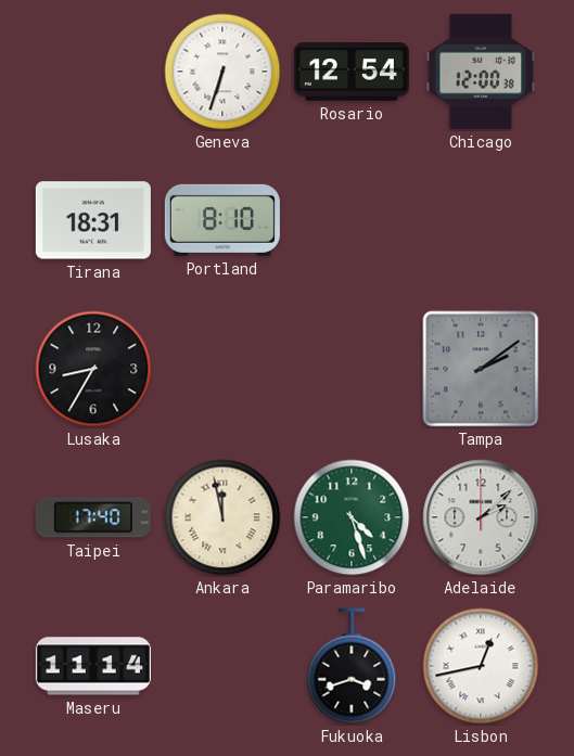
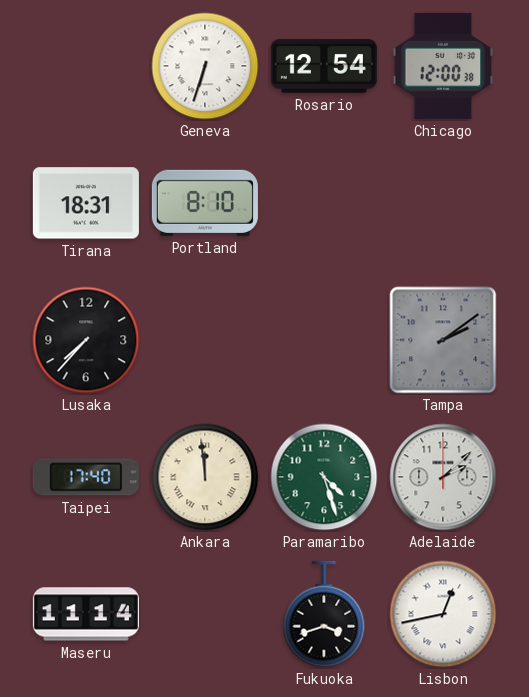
Lusaka: 8:35 -> 7:37 (86, 340)
Ankara: 11:58 -> 11:59 (205, 477)
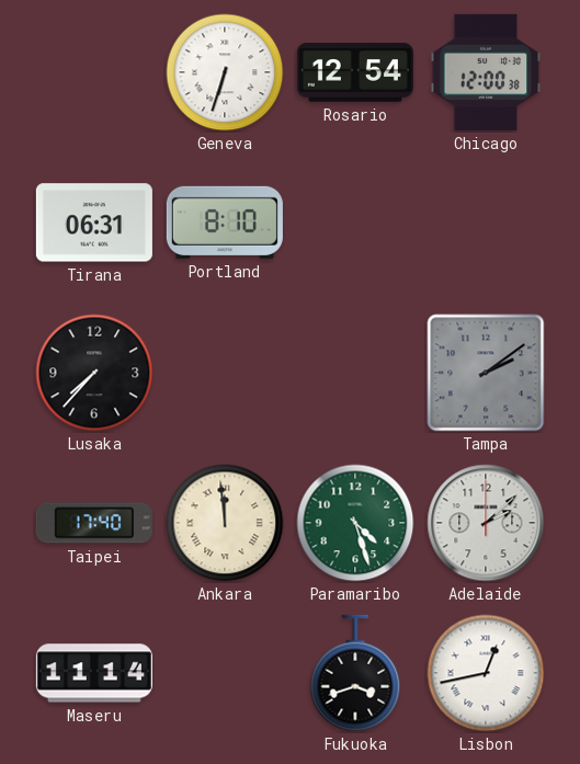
Tirana: 18:31 -> 06:31 (94, 223)
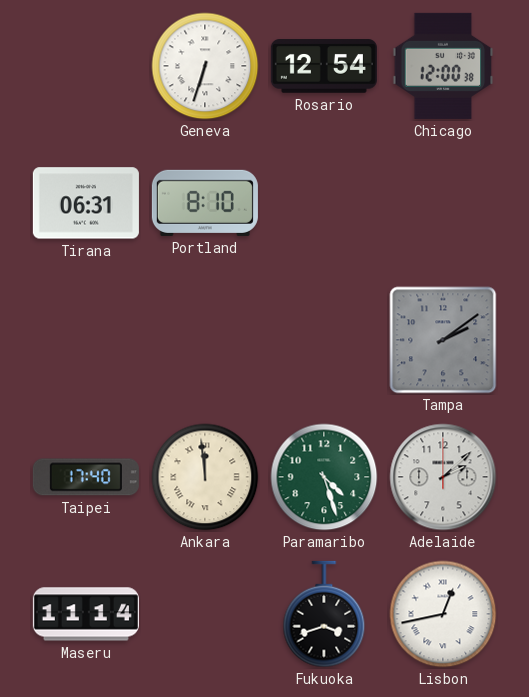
Lusaka: 7:37 -> none (94, 373)
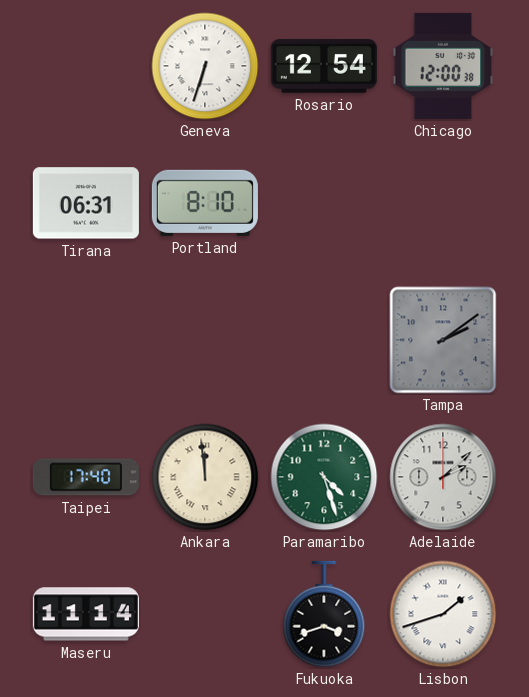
Lisbon: 12:43 -> 1:42 (443, 614)
